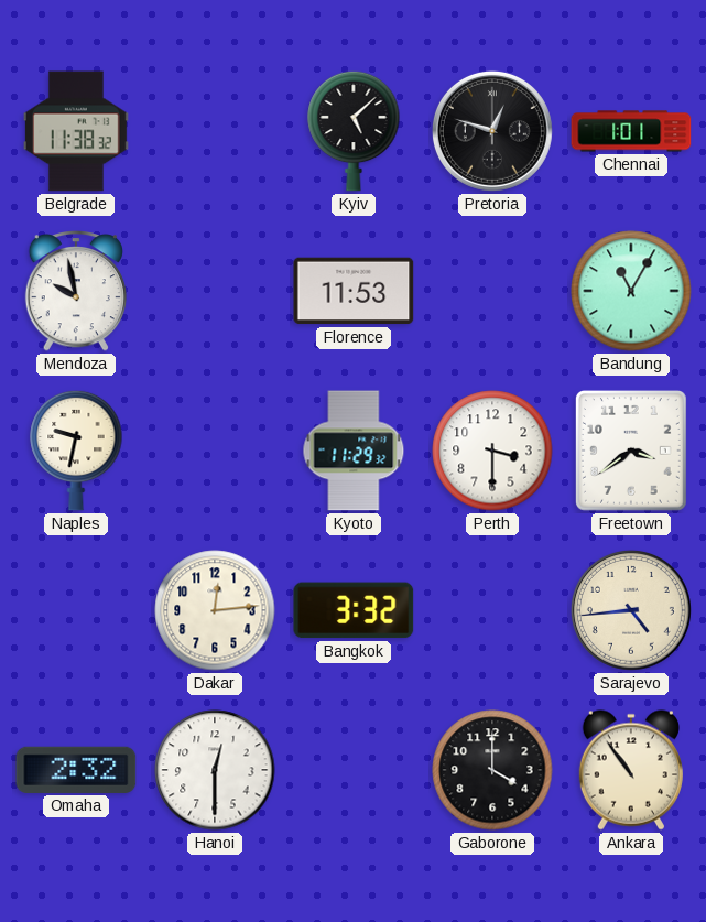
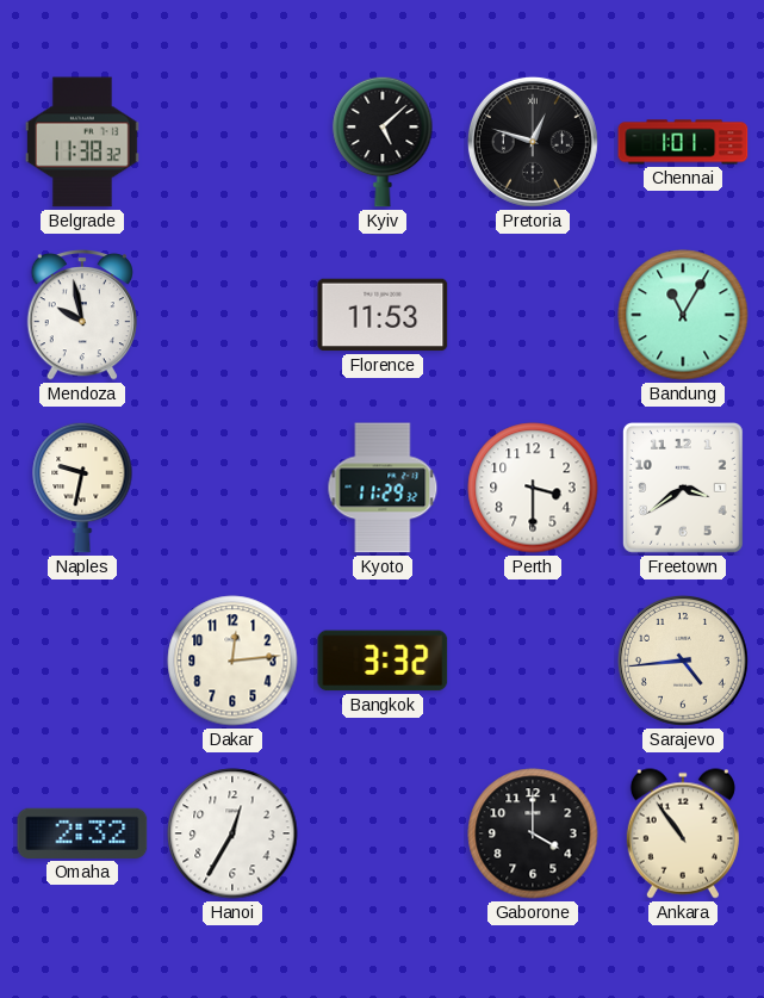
Hanoi: 12:30 -> 12:35 (232, 833)
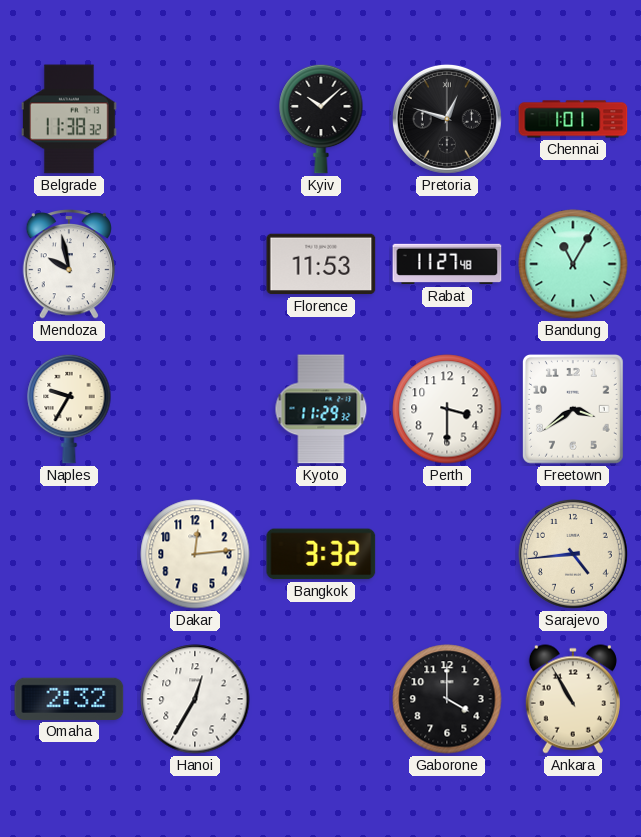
Kyiv: 5:08 -> 10:08 (321, 119)
Rabat: none -> 11:27 (447, 264)
Naples: 9:32 -> 9:35 (69, 409)
Ankara: 10:54 -> 10:55 (573, 699)
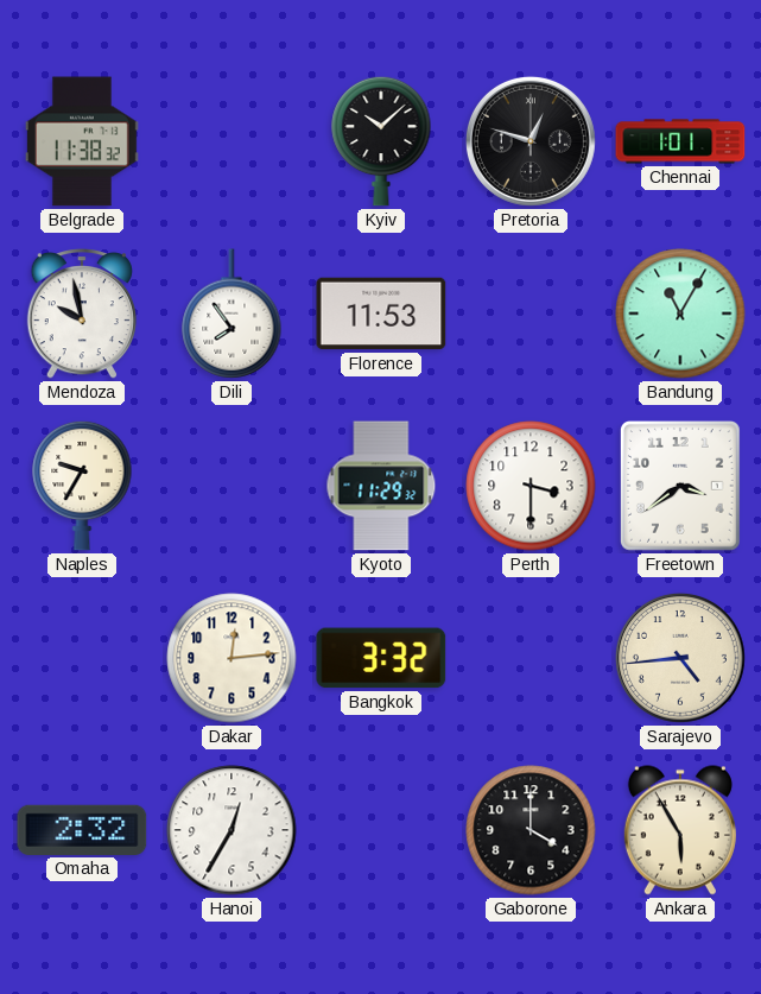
Dili: none -> 7:54 (232, 314)
Rabat: 11:27 -> none (447, 264)
Ankara: 10:55 -> 5:55 (680, 830)
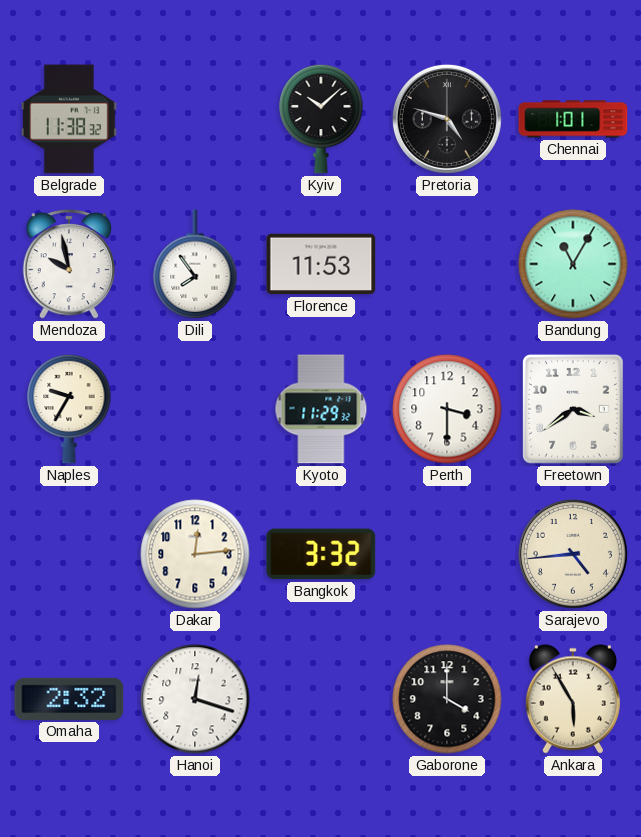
Pretoria: 12:48 -> 4:48 (447, 119)
Hanoi: 12:35 -> 12:18 (195, 699)
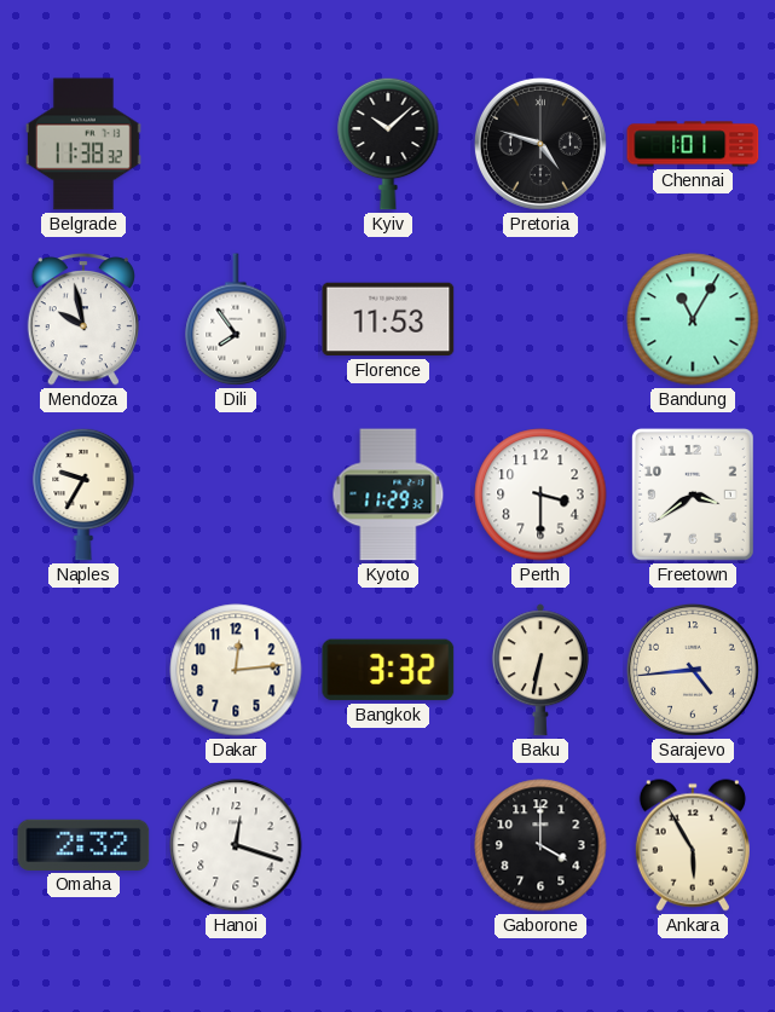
Baku: none -> 6:32 (540, 670)
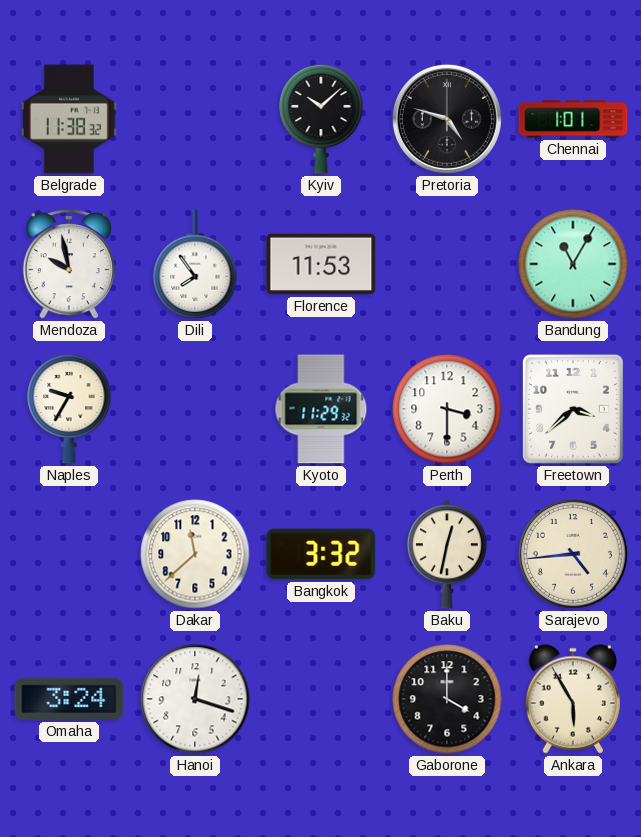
Freetown: 3:39 -> 3:38 (573, 410)
Dakar: 12:14 -> 11:38 (195, 554)
Baku: 6:32 -> 12:32 (447, 554)
Omaha: 2:32 -> 3:24 (69, 699)
